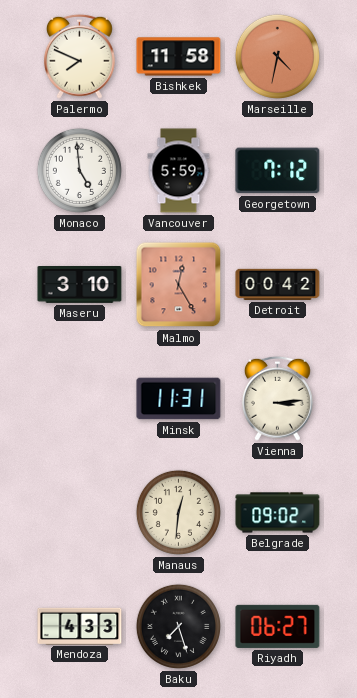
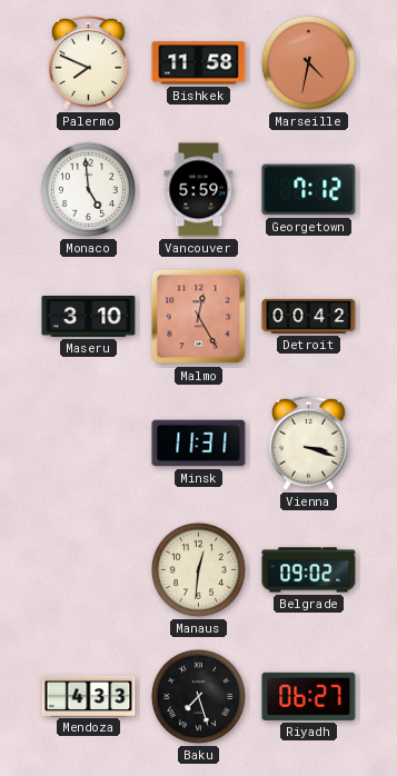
Vienna: 3:14 -> 3:18 (308, 442)
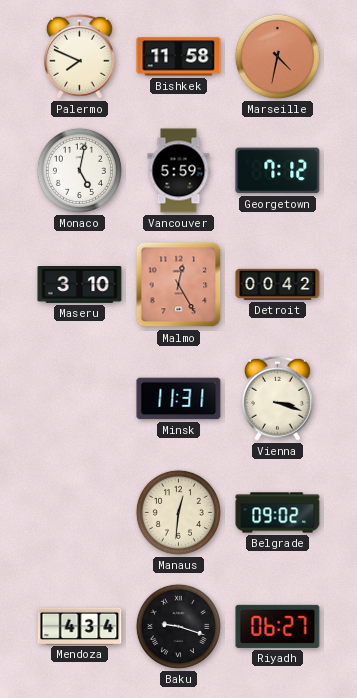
Monaco: 4:59 -> 5:02 (79, 170)
Mendoza: 4:33 -> 4:34 (80, 626)
Baku: 7:27 -> 9:18 (178, 626)
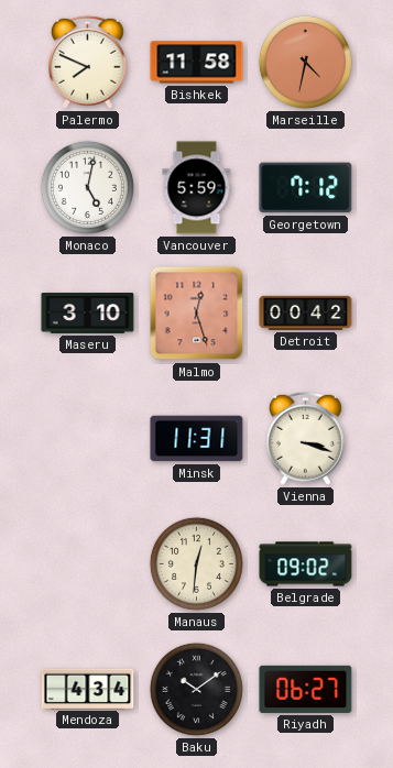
Malmo: 12:25 -> 12:27 (197, 314)
Baku: 9:18 -> 10:09 (196, 689)
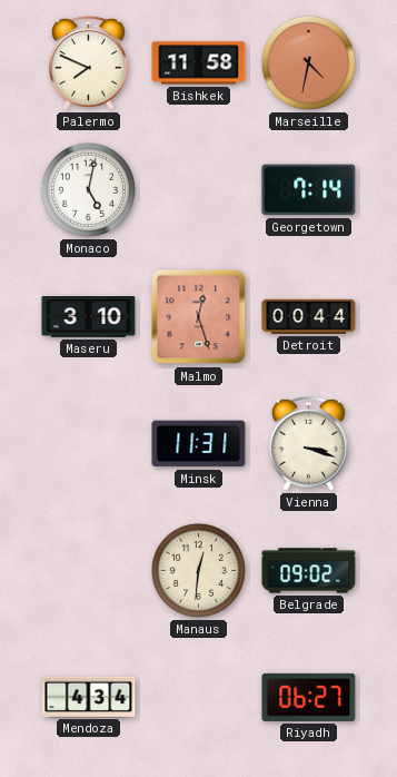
Vancouver: 5:59 -> none (197, 188)
Georgetown: 7:12 -> 7:14 (309, 190)
Detroit: 00:42 -> 00:44 (309, 316)
Baku: 10:09 -> none (196, 689)
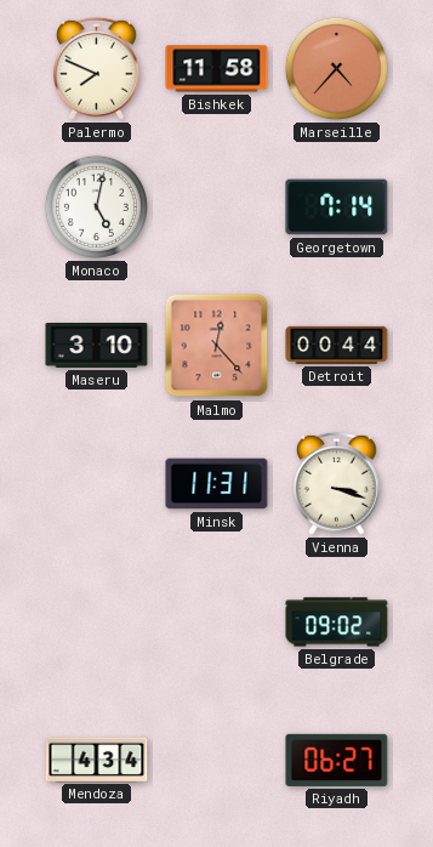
Marseille: 4:32 -> 4:37 (336, 68)
Malmo: 12:27 -> 12:23 (217, 346)
Manaus: 12:31 -> none (198, 570)
